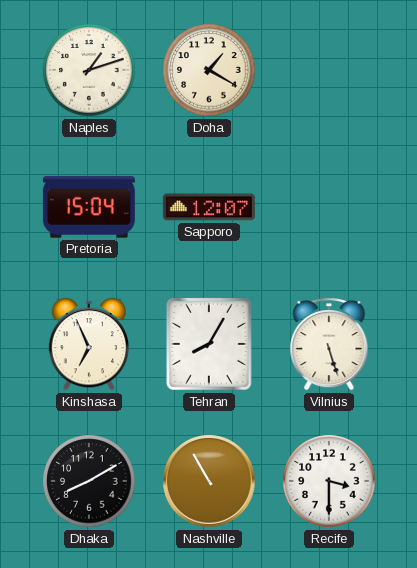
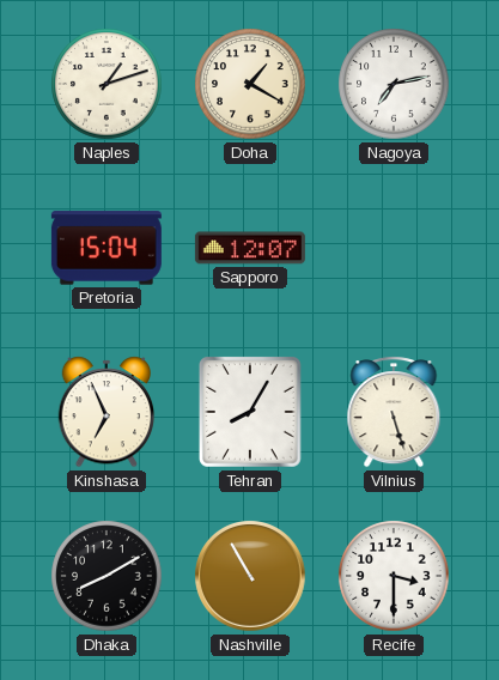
Nagoya: none -> 7:13 (394, 84)
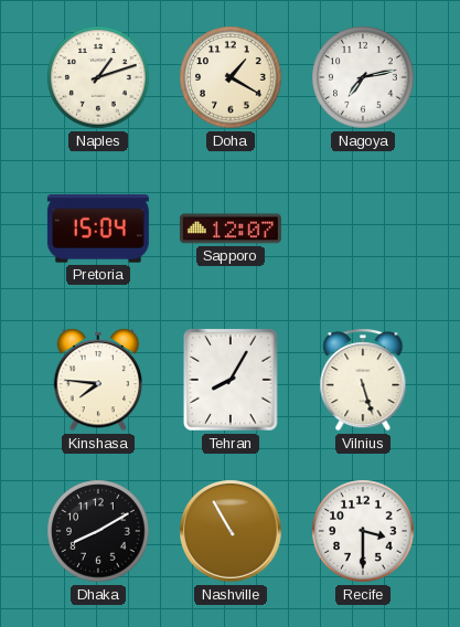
Kinshasa: 6:56 -> 7:46 (98, 380)
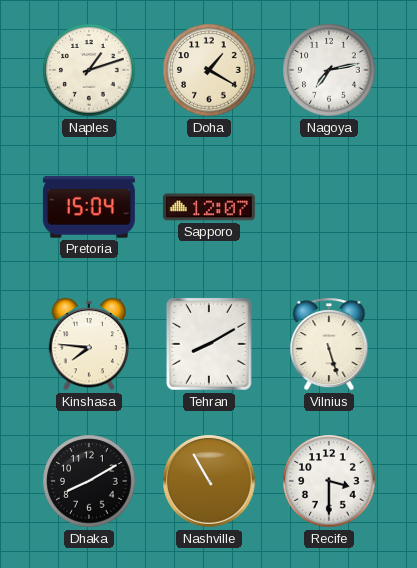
Tehran: 8:05 -> 8:10 (210, 345)
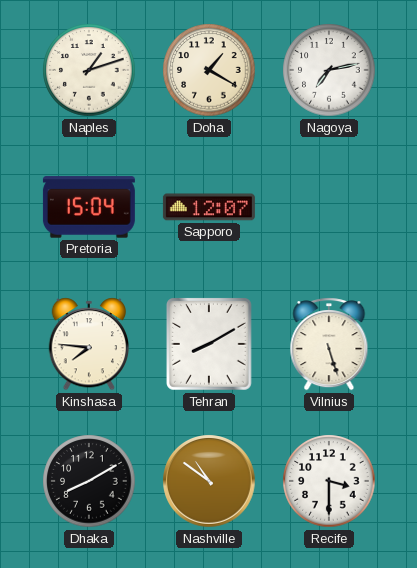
Nashville: 10:55 -> 10:51 (209, 481)
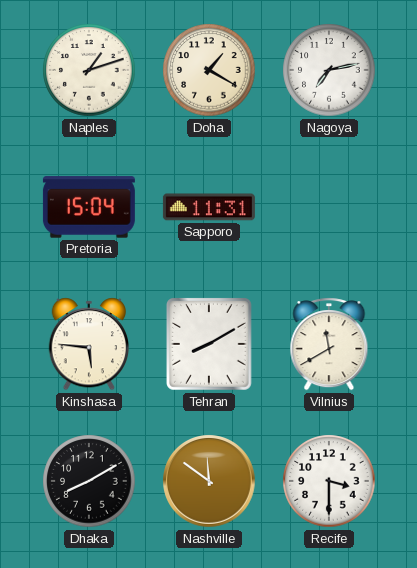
Sapporo: 12:07 -> 11:31 (209, 207)
Kinshasa: 7:46 -> 5:46 (89, 344)
Vilnius: 5:27 -> 11:40 (329, 344)
Nashville: 10:51 -> 11:51 (209, 481)
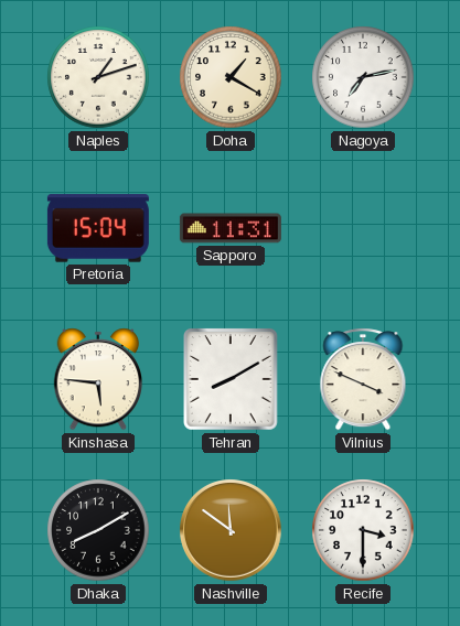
Vilnius: 11:40 -> 3:49 (363, 379)
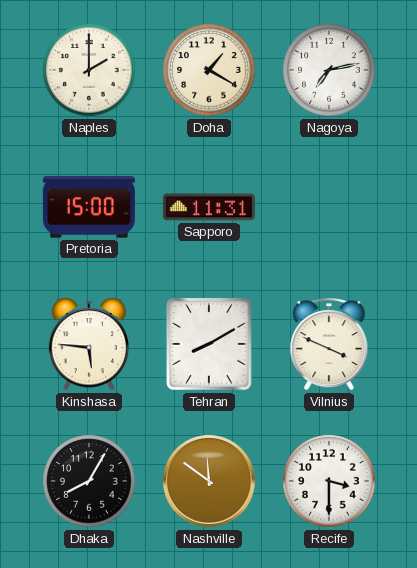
Naples: 1:12 -> 2:00 (89, 70)
Pretoria: 15:04 -> 15:00 (89, 207)
Dhaka: 8:10 -> 8:05 (89, 481)
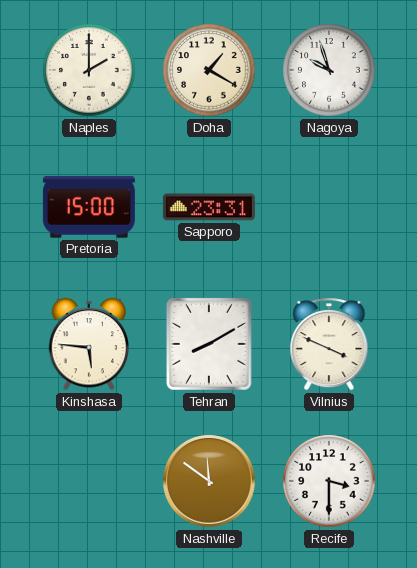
Nagoya: 7:13 -> 9:57 (329, 70)
Sapporo: 11:31 -> 23:31 (209, 207)
Dhaka: 8:05 -> none (89, 481)
